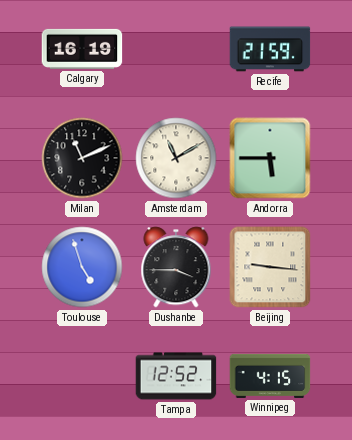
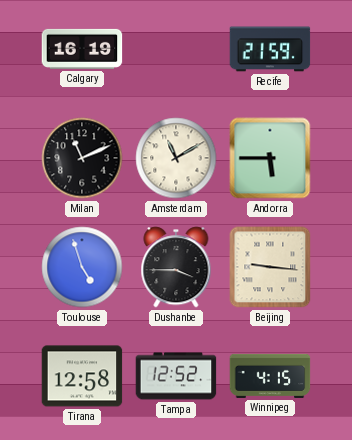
Tirana: none -> 12:58 (82, 376)
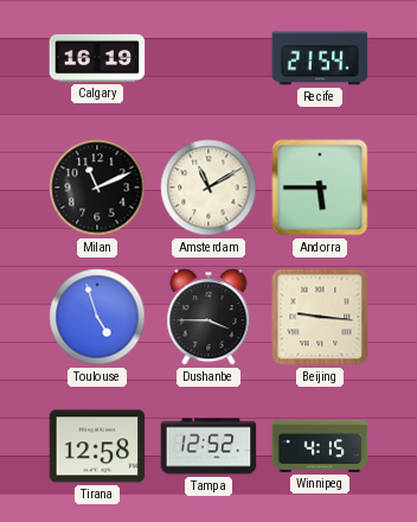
Recife: 21:59 -> 21:54 (320, 58)
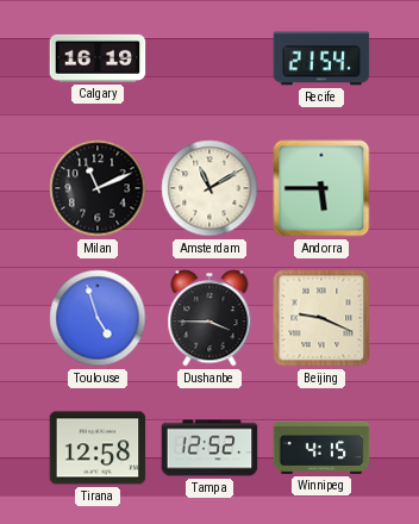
Beijing: 9:16 -> 9:19 (321, 318)
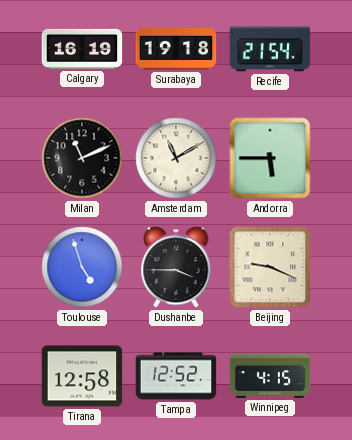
Surabaya: none -> 19:18 (176, 49)
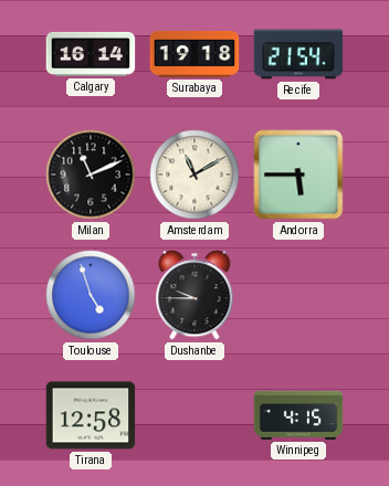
Calgary: 16:19 -> 16:14 (91, 54)
Dushanbe: 3:45 -> 9:45 (195, 295)
Beijing: 9:19 -> none (270, 267)
Tampa: 12:52 -> none (176, 376)
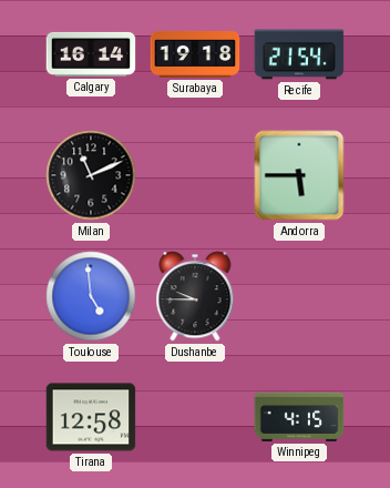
Amsterdam: 11:10 -> none (195, 175)
Toulouse: 4:57 -> 4:59 (91, 296)
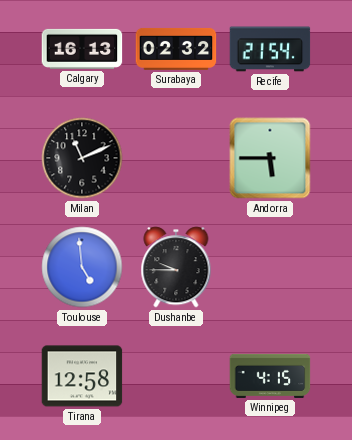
Calgary: 16:14 -> 16:13 (82, 49)
Surabaya: 19:18 -> 02:32 (176, 49)
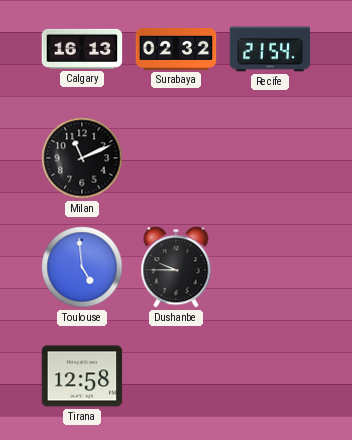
Andorra: 5:45 -> none (270, 158)
Winnipeg: 4:15 -> none (270, 376)
